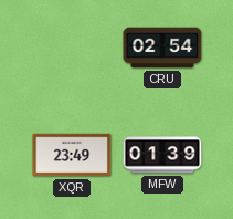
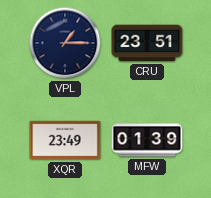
VPL: none -> 1:15 (65, 43)
CRU: 02:54 -> 23:51 (147, 43)
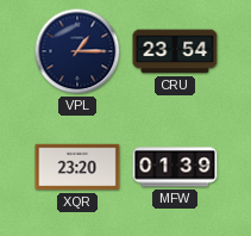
CRU: 23:51 -> 23:54 (175, 51)
XQR: 23:49 -> 23:20 (77, 167)
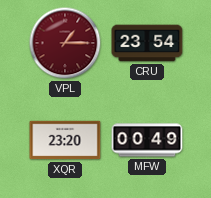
VPL dial: navy -> burgundy (65, 43)
MFW: 01:39 -> 00:49 (147, 140)
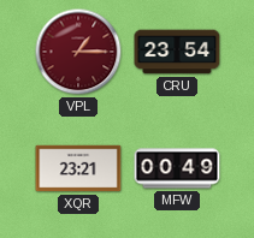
XQR: 23:20 -> 23:21 (78, 168)
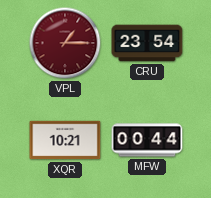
XQR: 23:21 -> 10:21 (65, 140)
MFW: 00:49 -> 00:44 (147, 140)
